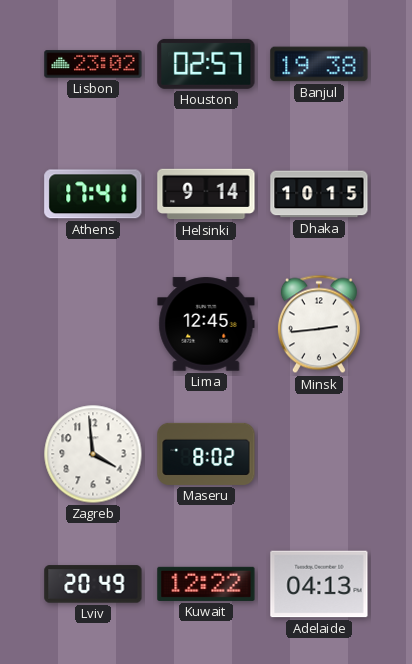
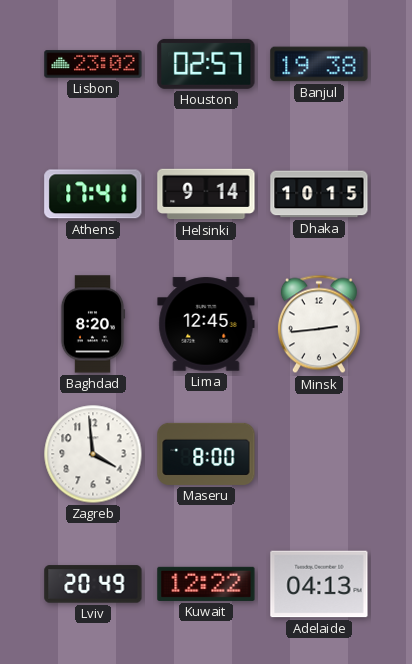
Baghdad: none -> 8:20 (93, 324)
Maseru: 8:02 -> 8:00 (206, 454)
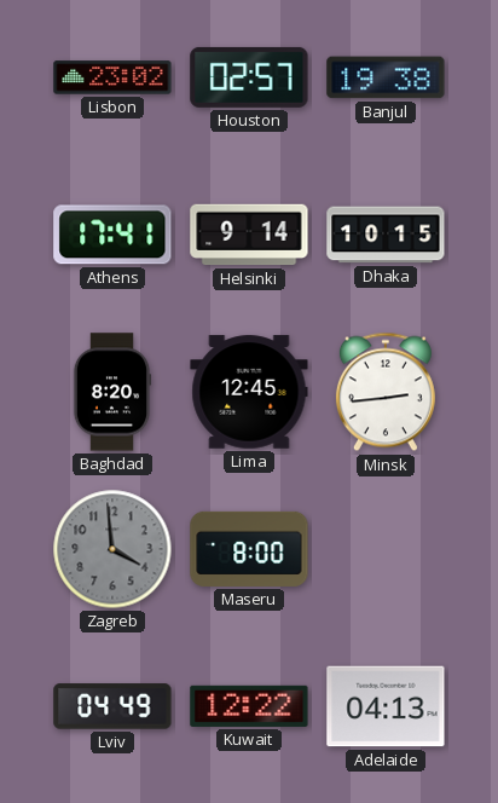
Zagreb dial: white -> grey (112, 549)
Lviv: 20:49 -> 04:49 (112, 706)
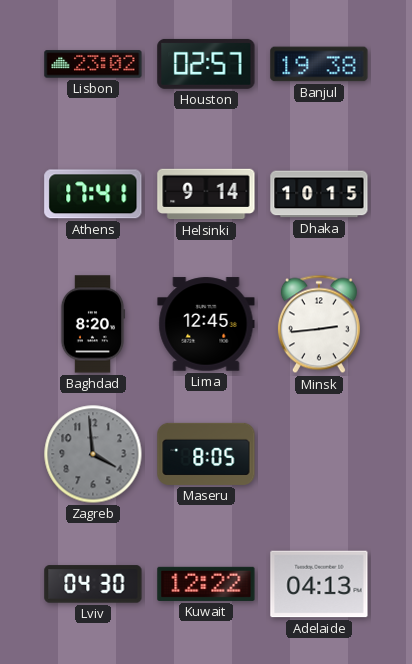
Maseru: 8:00 -> 8:05 (206, 454)
Lviv: 04:49 -> 04:30 (93, 584)
